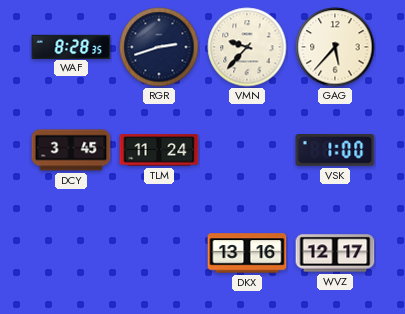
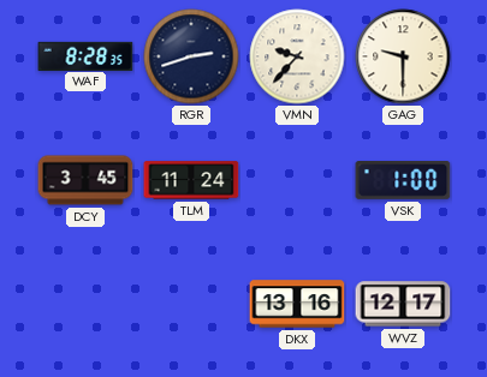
GAG: 5:37 -> 9:30 (403, 56)
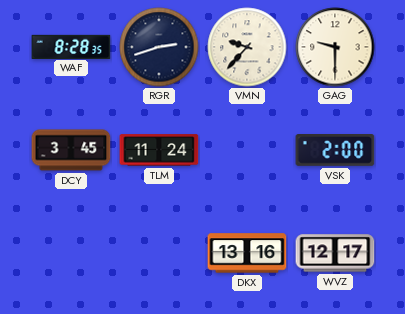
VSK: 1:00 -> 2:00 (335, 151)
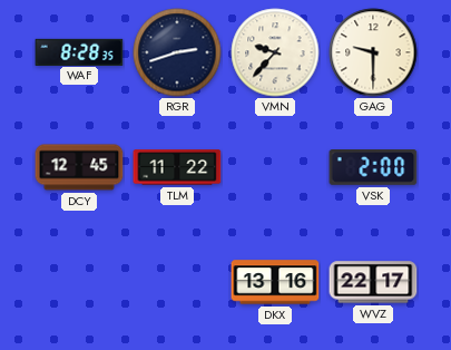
DCY: 3:45 -> 12:45 (79, 167)
TLM: 11:24 -> 11:22 (177, 167)
WVZ: 12:17 -> 22:17 (373, 282)
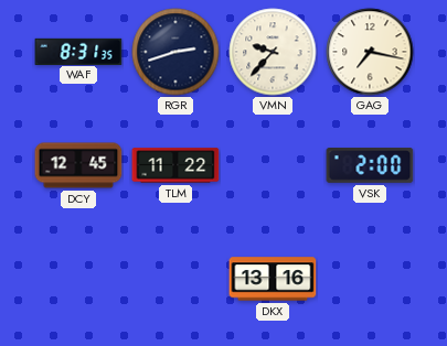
WAF: 8:28 -> 8:31 (78, 51)
GAG: 9:30 -> 7:17 (370, 52)
WVZ: 22:17 -> none (373, 282)
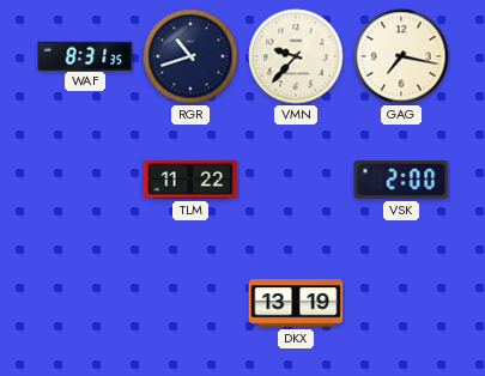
RGR: 2:42 -> 10:42 (190, 56)
DCY: 12:45 -> none (78, 165)
DKX: 13:16 -> 13:19 (296, 303)
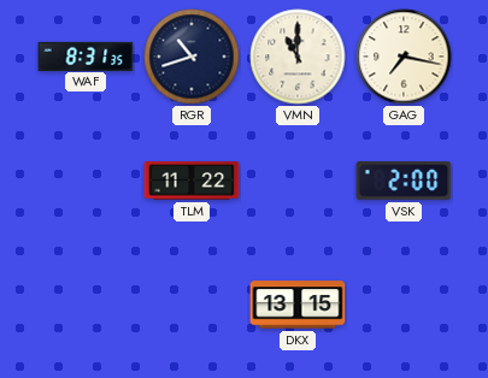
VMN: 9:37 -> 11:00 (298, 57)
DKX: 13:19 -> 13:15 (298, 305)
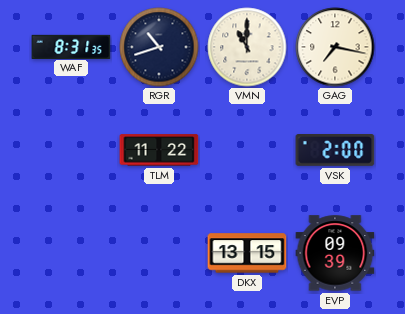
EVP: none -> 09:39 (335, 253)
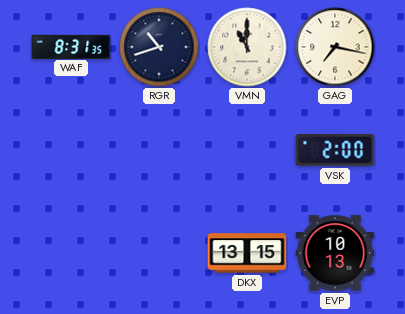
TLM: 11:22 -> none (159, 150)
EVP: 09:39 -> 10:13 (335, 253)
